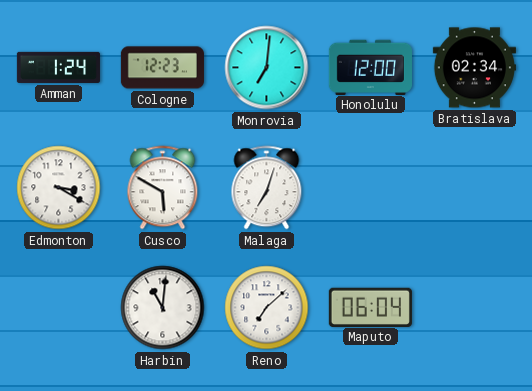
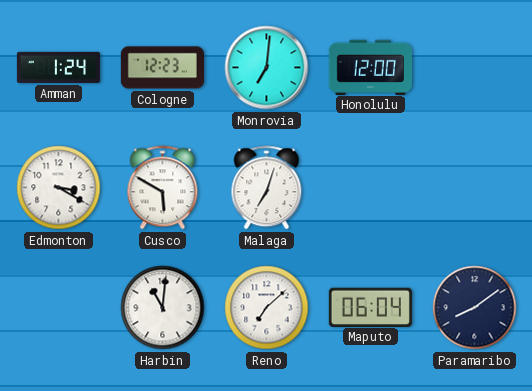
Bratislava: 02:34 -> none (474, 68)
Paramaribo: none -> 8:09 (475, 308)
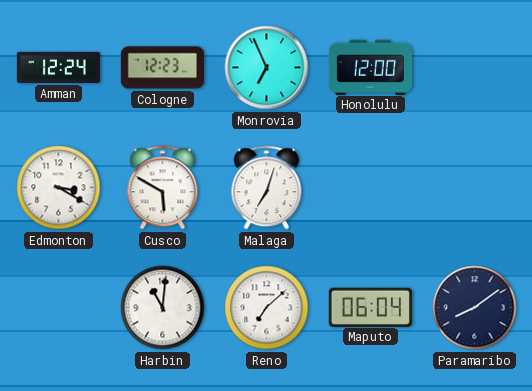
Amman: 1:24 -> 12:24 (58, 67)
Monrovia: 7:01 -> 6:56 (267, 68)
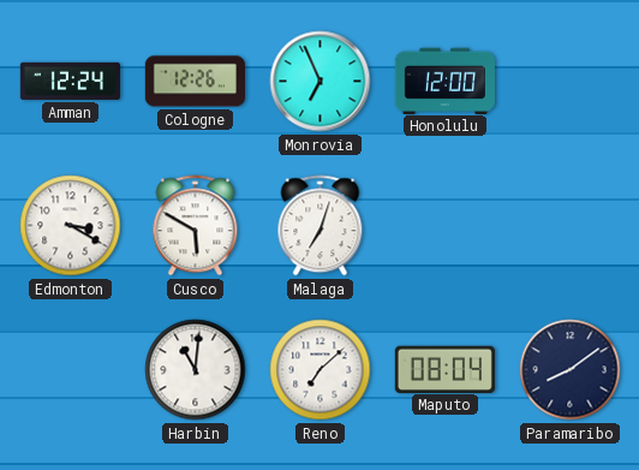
Cologne: 12:23 -> 12:26 (195, 82)
Maputo: 06:04 -> 08:04 (444, 369)
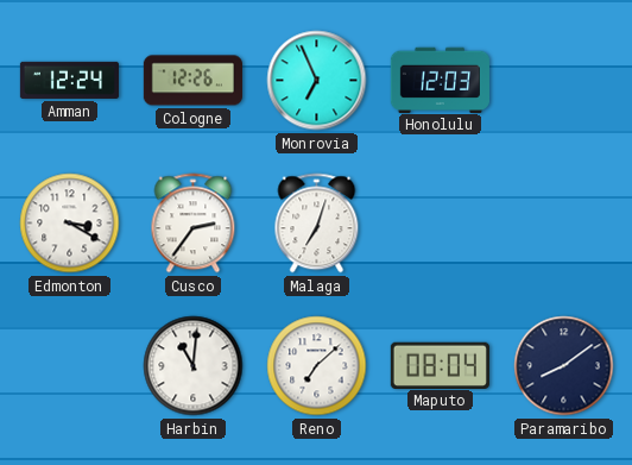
Honolulu: 12:00 -> 12:03 (440, 80)
Cusco: 5:50 -> 2:36 (194, 224)
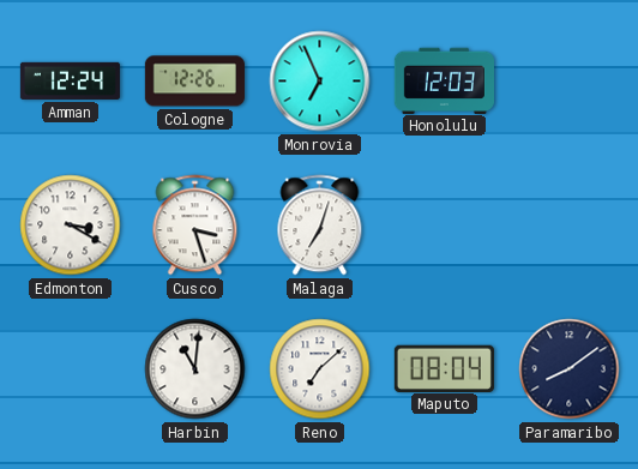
Cusco: 2:36 -> 3:27 (195, 226)
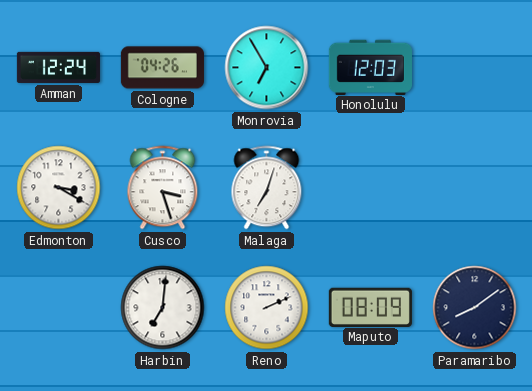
Cologne: 12:26 -> 04:26 (162, 68)
Monrovia: 6:56 -> 6:55 (267, 68)
Harbin: 11:01 -> 7:01 (163, 308)
Reno: 7:08 -> 2:11 (267, 308)
Maputo: 08:04 -> 08:09 (370, 307)
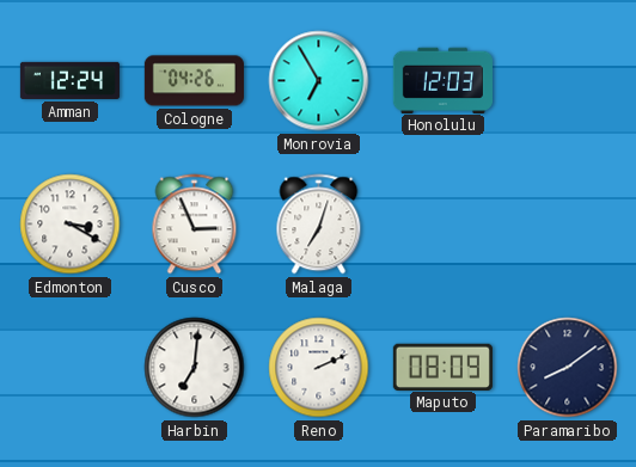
Cusco: 3:27 -> 2:56 (195, 225)
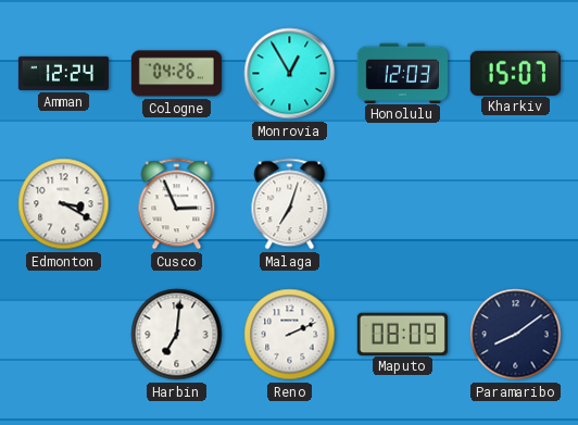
Monrovia: 6:55 -> 12:55 (290, 74)
Kharkiv: none -> 15:07 (515, 73)
